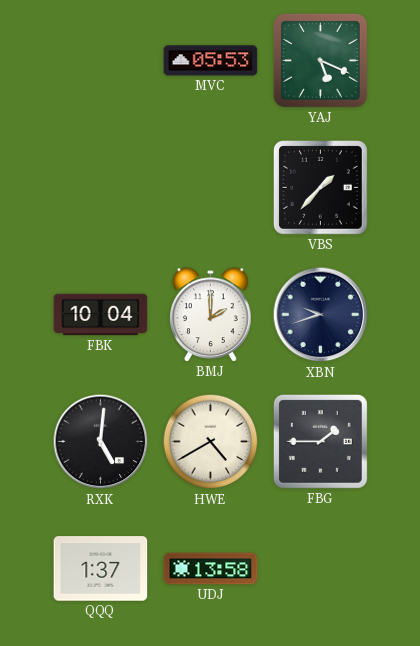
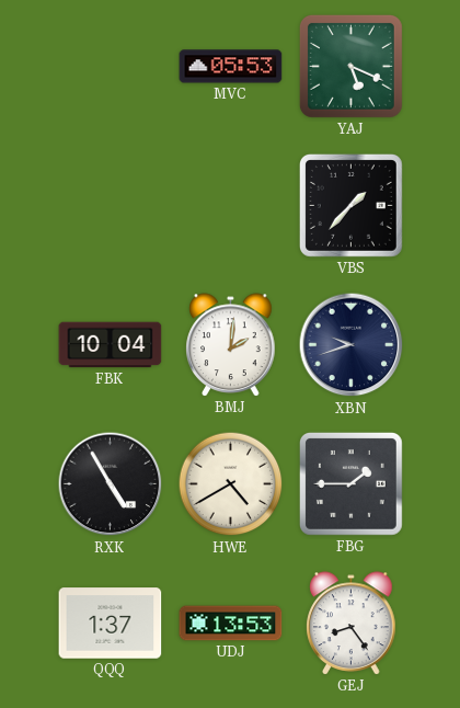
BMJ: 2:00 -> 2:01 (231, 345)
RXK: 5:01 -> 4:55 (111, 484)
UDJ: 13:58 -> 13:53 (231, 624)
GEJ: none -> 8:24 (352, 624)
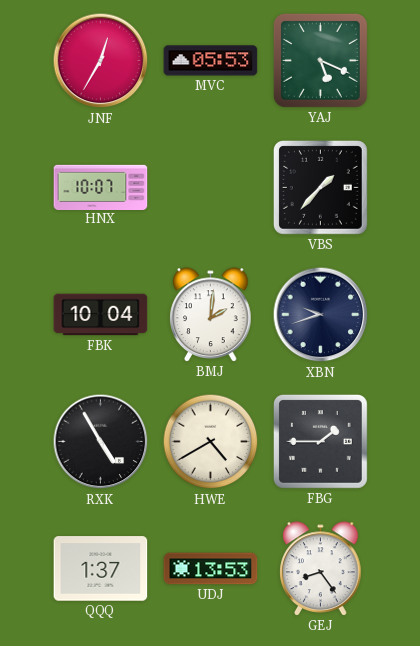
JNF: none -> 12:35 (101, 61)
HNX: none -> 10:07 (101, 187)
